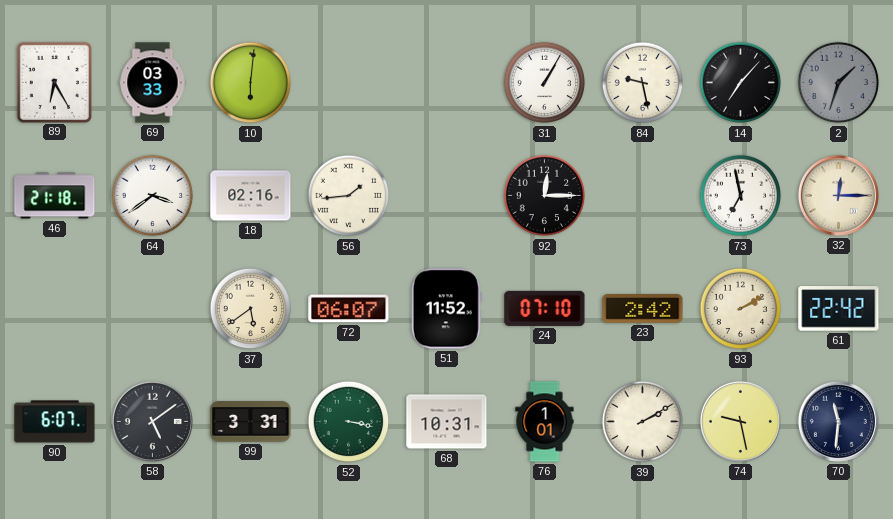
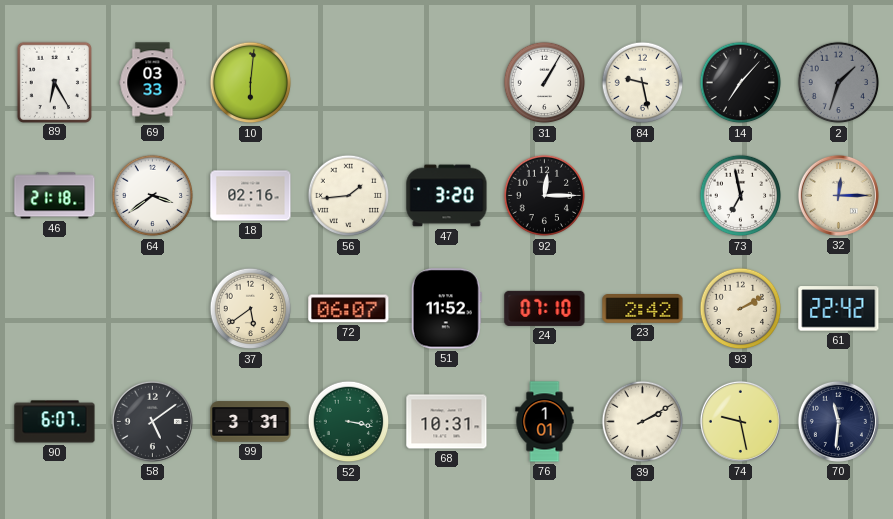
47: none -> 3:20 (447, 196)
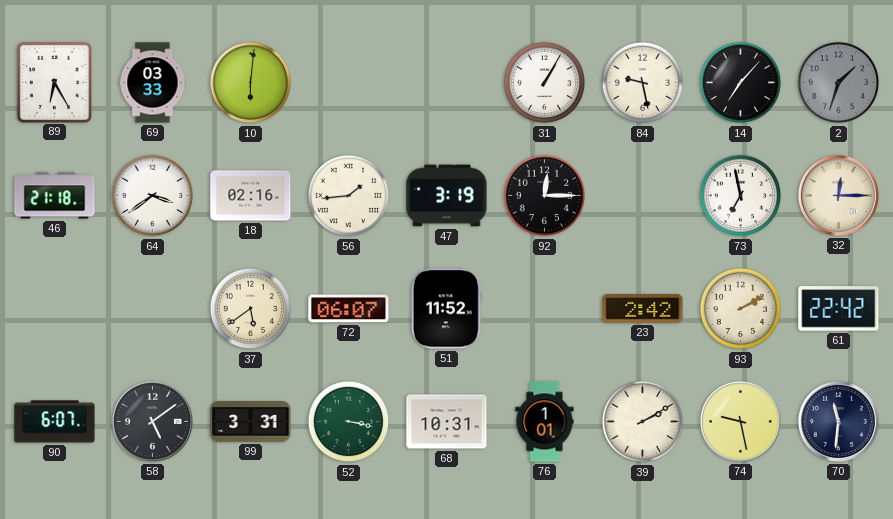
47: 3:20 -> 3:19 (447, 196)
24: 07:10 -> none (545, 308)
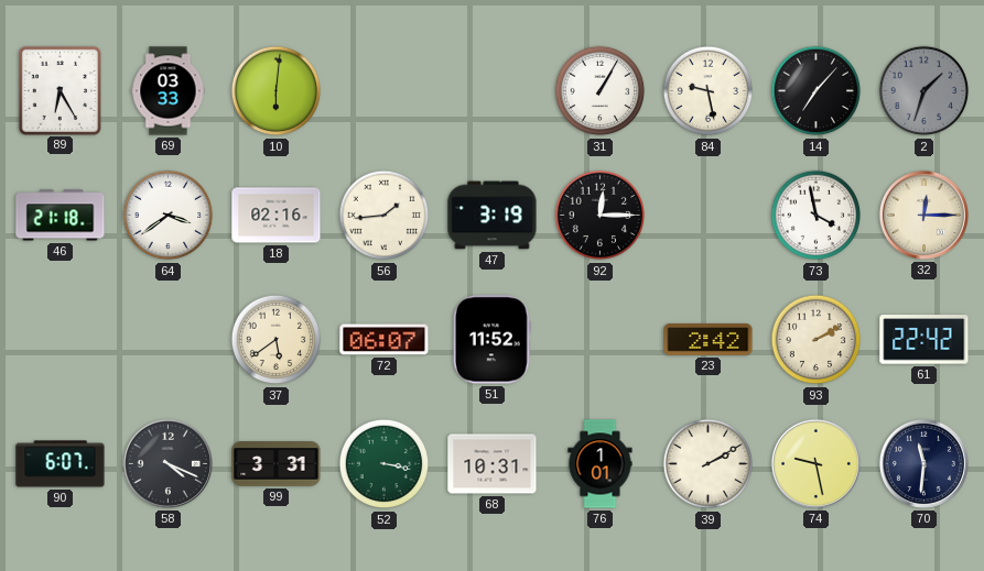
73: 6:58 -> 3:58 (817, 216)
58: 5:09 -> 4:19 (167, 463)
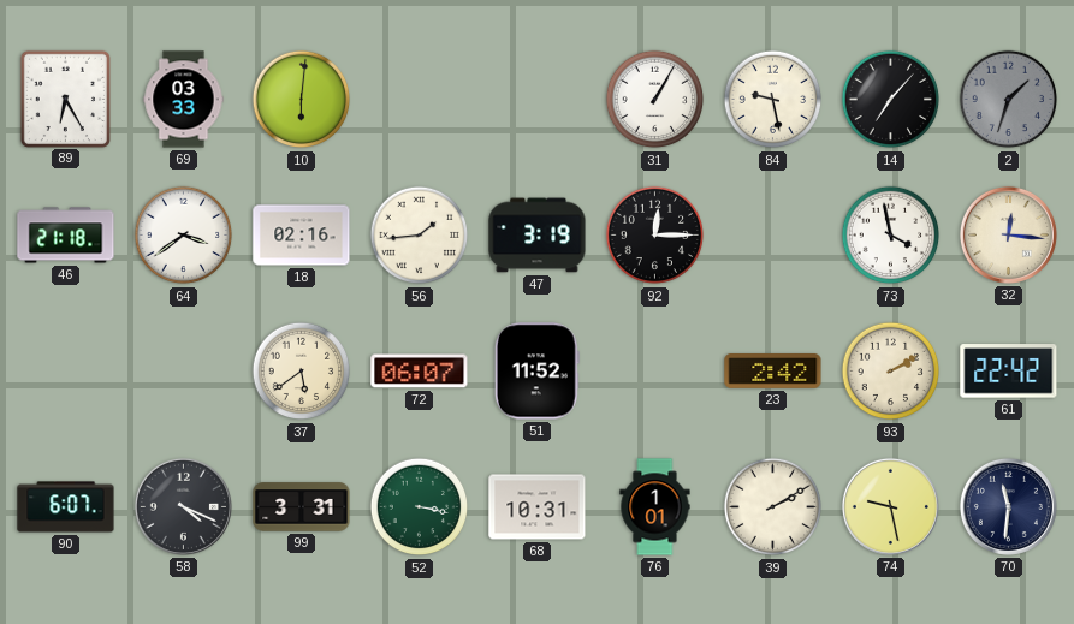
32: 12:15 -> 12:16 (1008, 234)
